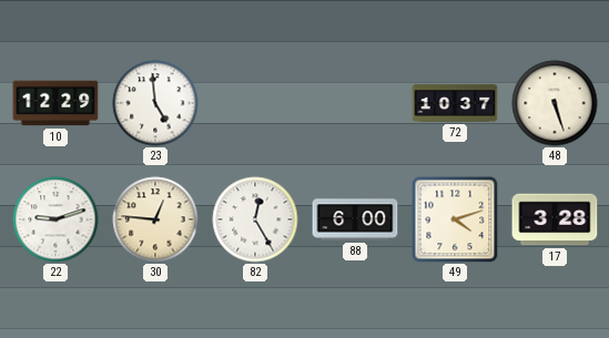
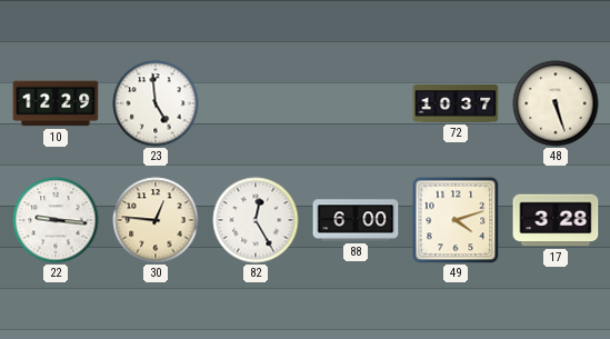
22: 9:12 -> 9:16 (56, 220)
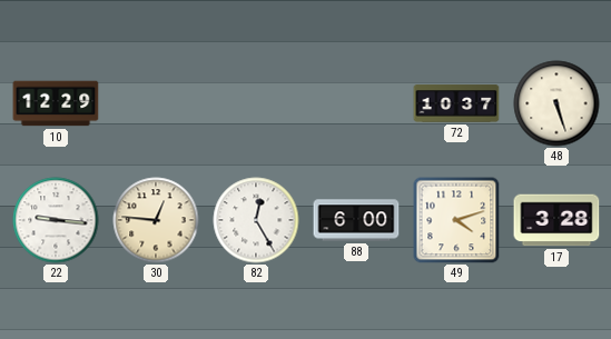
23: 4:59 -> none (156, 103)
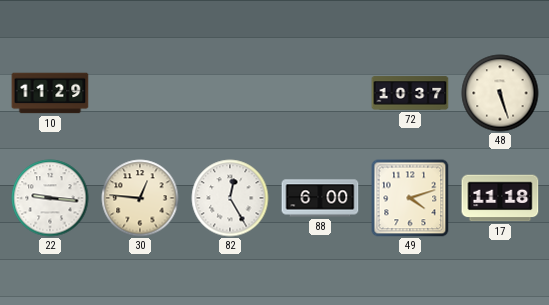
10: 12:29 -> 11:29 (50, 93)
17: 3:28 -> 11:18 (500, 198)
